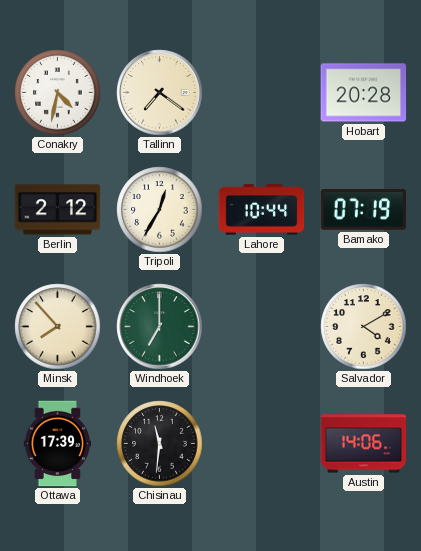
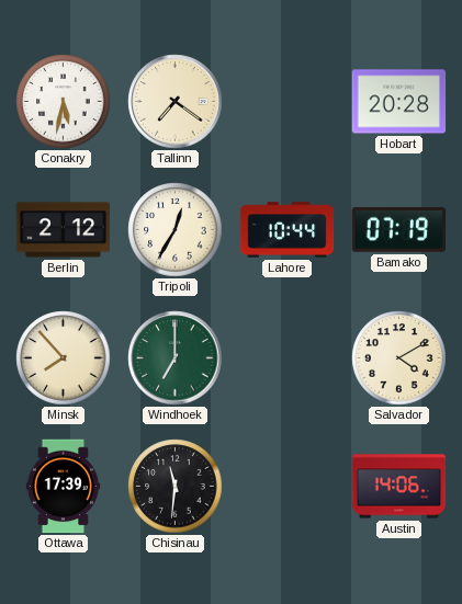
Conakry: 4:32 -> 5:32 (64, 102)
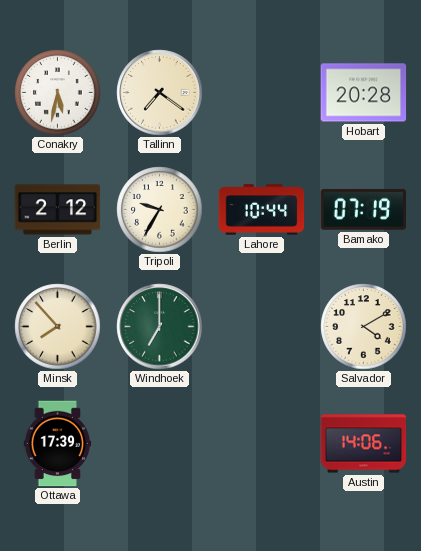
Tripoli: 12:35 -> 9:35 (160, 210)
Chisinau: 11:31 -> none (176, 487)
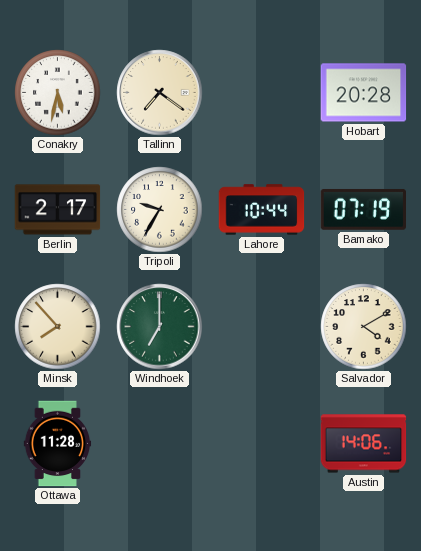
Berlin: 2:12 -> 2:17 (58, 210)
Ottawa: 17:39 -> 11:28 (58, 444)
